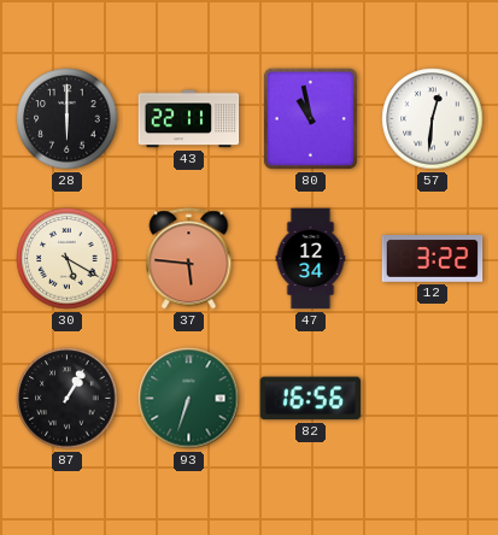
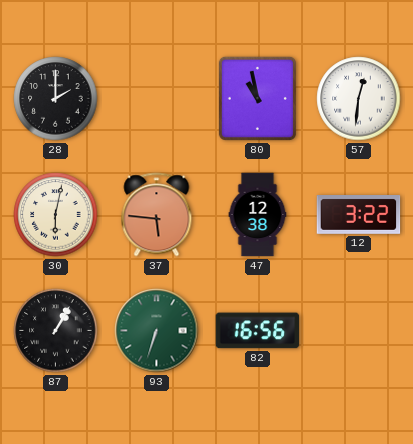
28: 6:00 -> 2:00 (56, 99)
43: 22:11 -> none (189, 119)
30: 5:20 -> 6:02 (56, 215)
47: 12:34 -> 12:38 (258, 215)
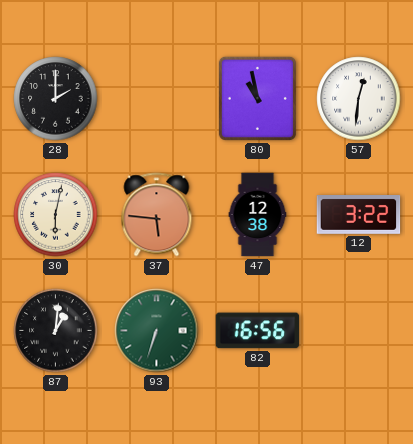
87: 1:05 -> 1:01 (56, 331)
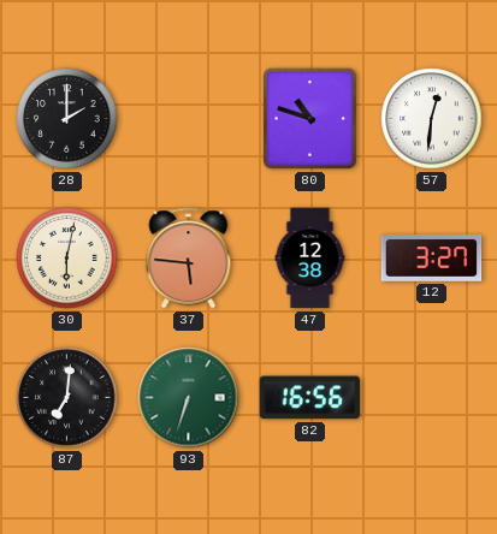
80: 10:58 -> 10:48 (309, 118)
12: 3:22 -> 3:27 (432, 259)
87: 1:01 -> 7:01 (67, 398)
